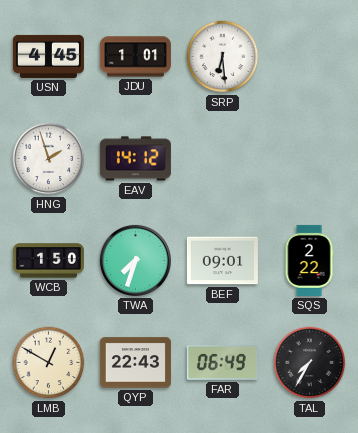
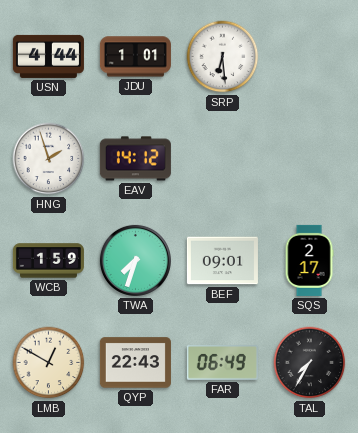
USN: 4:45 -> 4:44 (48, 56)
WCB: 1:50 -> 1:59 (48, 261)
SQS: 2:22 -> 2:17 (309, 260)
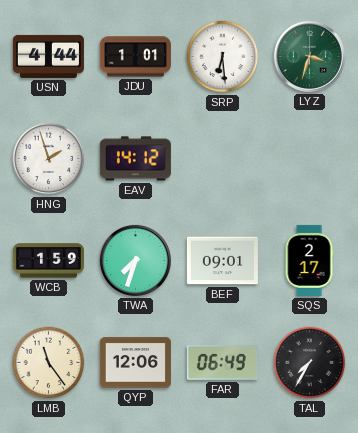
LYZ: none -> 3:33 (309, 56)
LMB: 12:50 -> 11:24 (49, 363)
QYP: 22:43 -> 12:06 (135, 363)
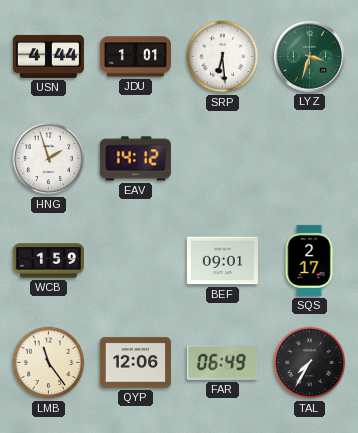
TWA: 7:33 -> none (135, 260)
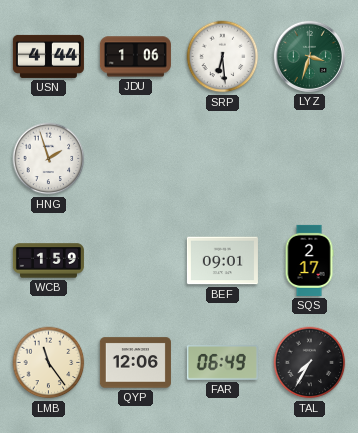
JDU: 1:01 -> 1:06 (135, 57)
EAV: 14:12 -> none (135, 159)
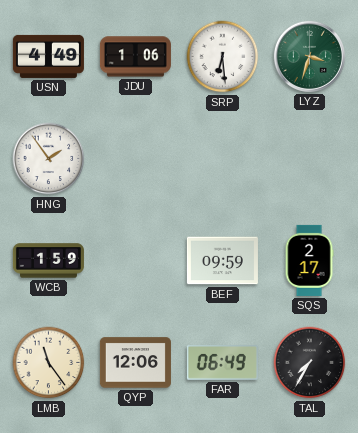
USN: 4:44 -> 4:49 (48, 56)
HNG: 1:57 -> 1:54 (49, 159)
BEF: 09:01 -> 09:59 (222, 261)
